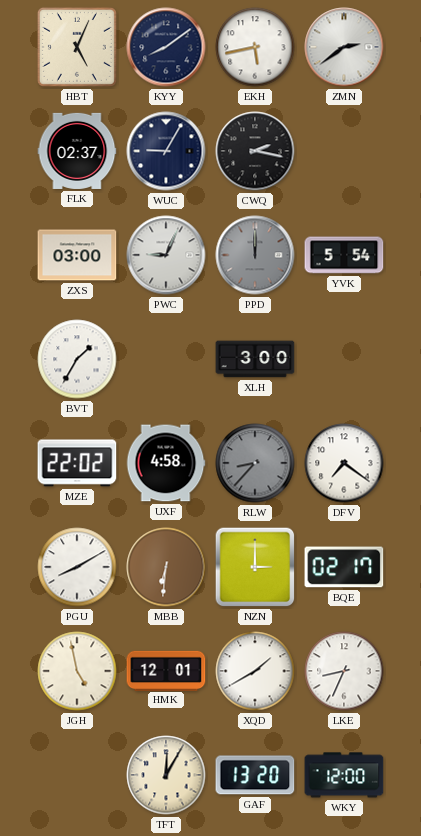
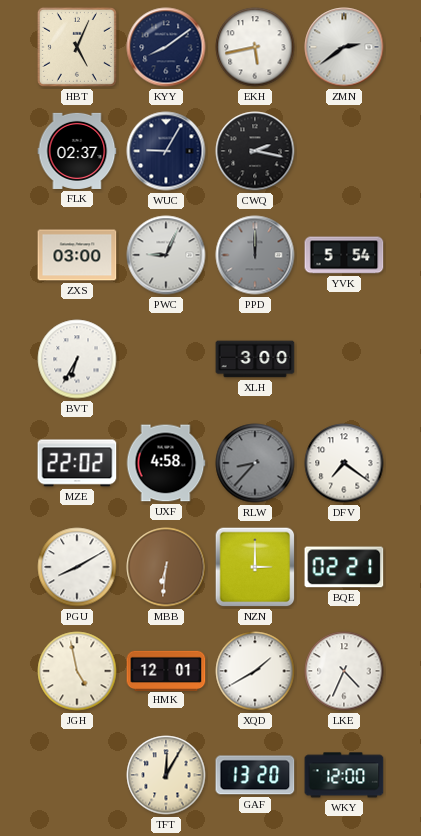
BVT: 1:35 -> 6:35 (77, 359)
BQE: 02:17 -> 02:21 (344, 567)
LKE: 8:34 -> 4:34 (344, 671)
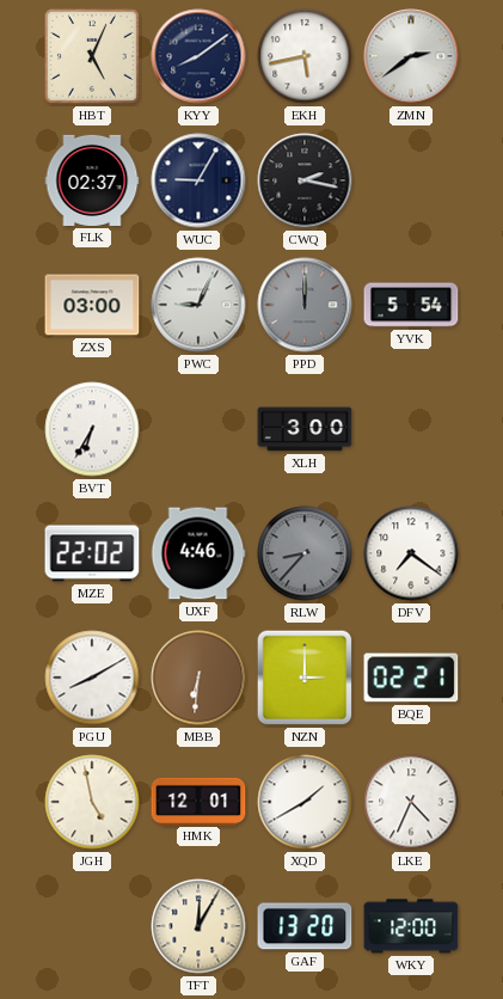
UXF: 4:58 -> 4:46 (198, 553)
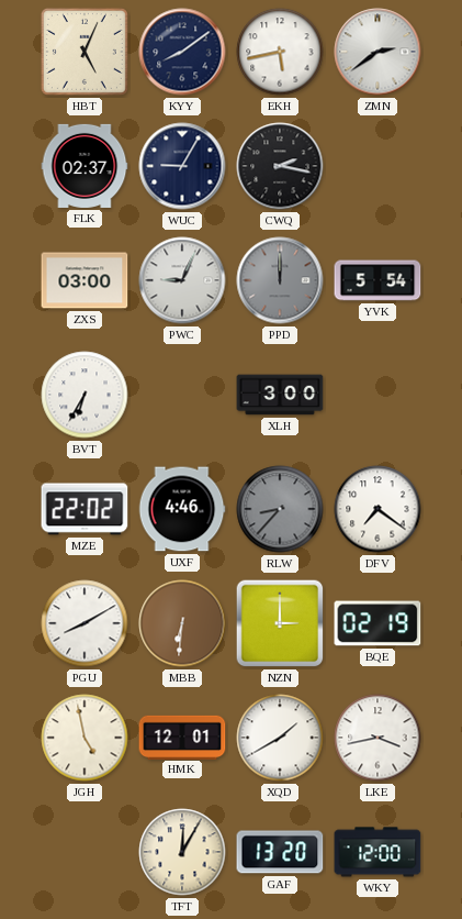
BQE: 02:21 -> 02:19 (378, 623)
LKE: 4:34 -> 3:43 (378, 738)
